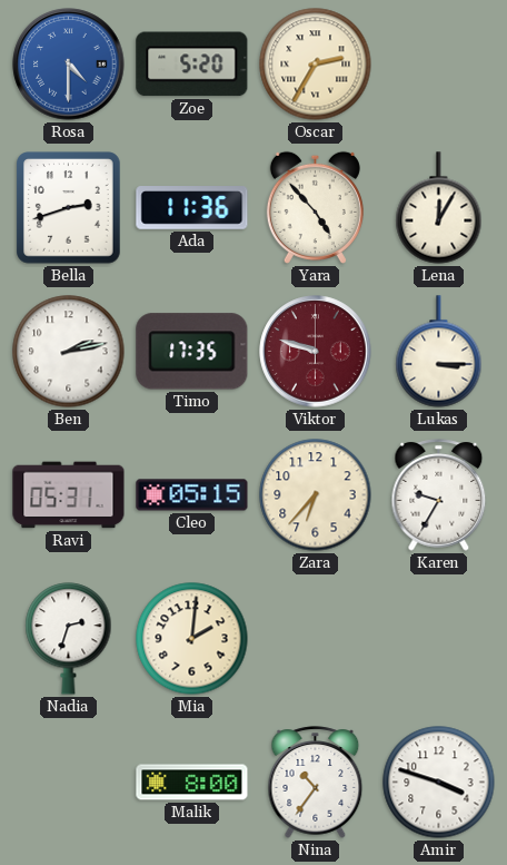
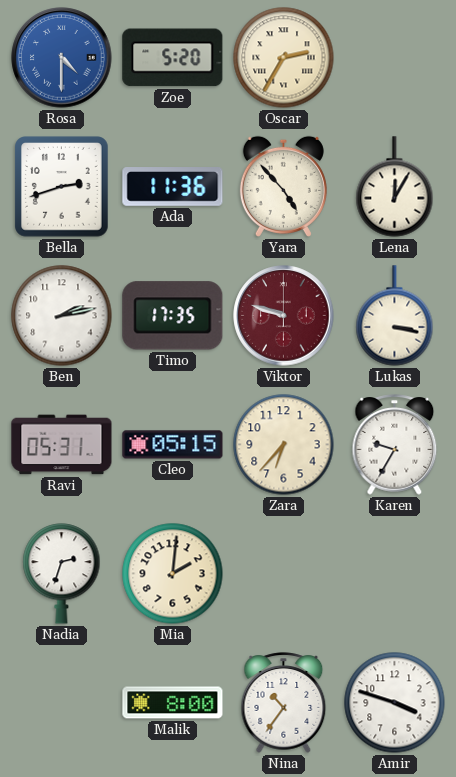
Lukas: 3:15 -> 3:17 (395, 316)
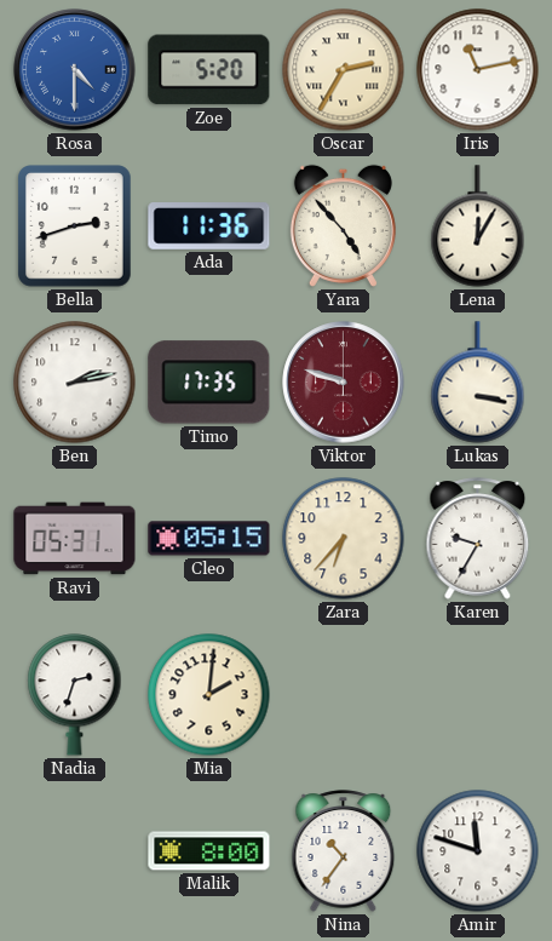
Iris: none -> 11:13 (478, 70)
Amir: 3:48 -> 11:48 (478, 851)
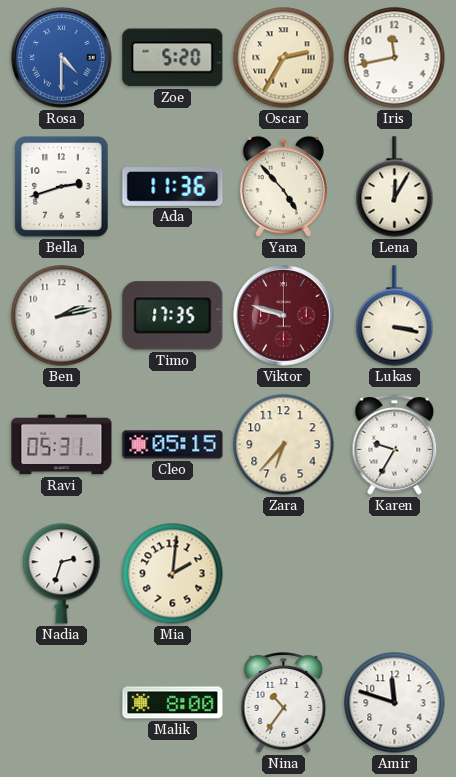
Iris: 11:13 -> 11:43 (395, 58)
